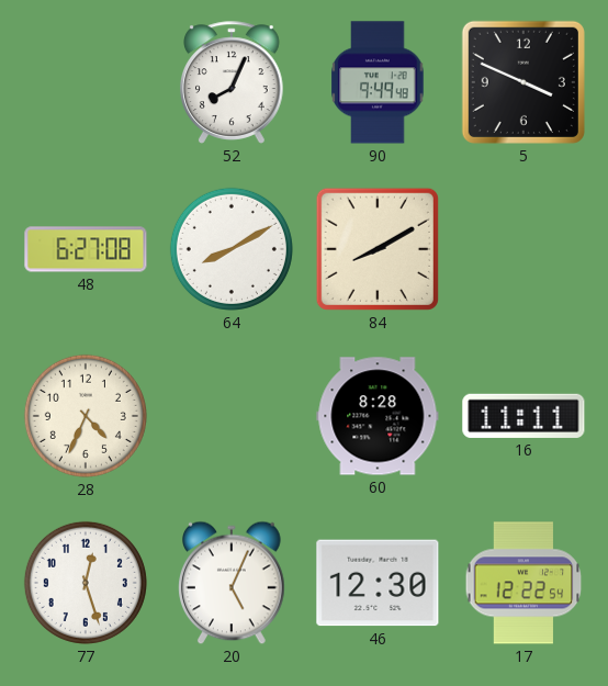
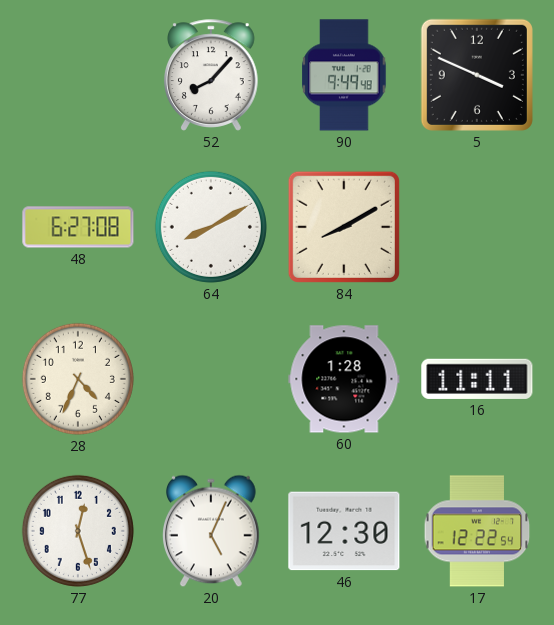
52: 8:04 -> 8:07 (212, 75)
60: 8:28 -> 1:28 (344, 379)
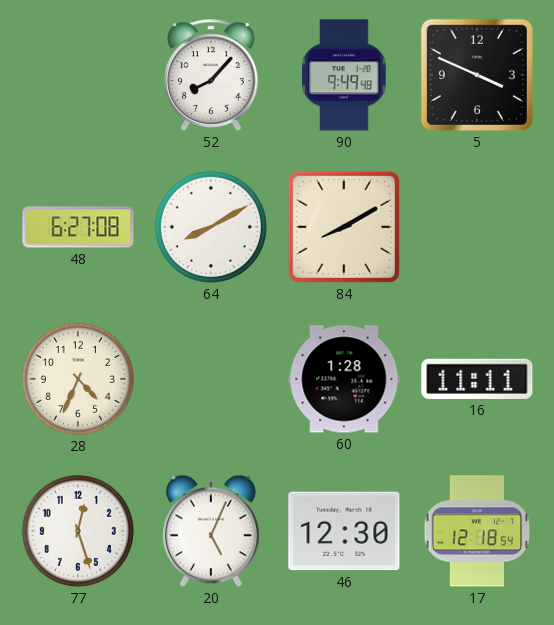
17: 12:22 -> 12:18 (477, 531)
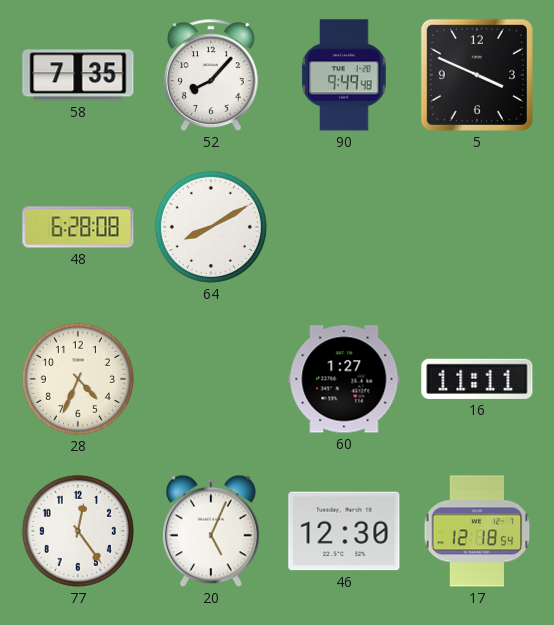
58: none -> 7:35 (78, 75)
48: 6:27 -> 6:28 (78, 227)
84: 8:10 -> none (344, 227)
60: 1:28 -> 1:27 (344, 379)
77: 12:27 -> 12:24 (78, 531)
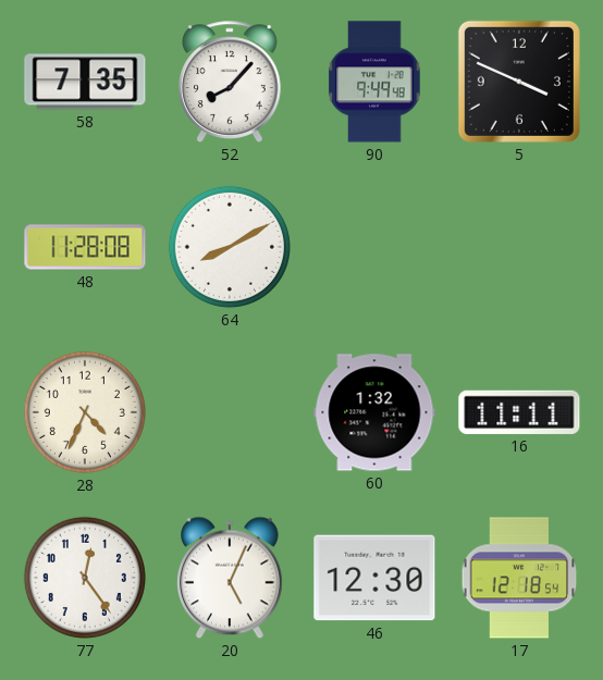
48: 6:28 -> 11:28 (85, 247)
60: 1:27 -> 1:32 (374, 412)
